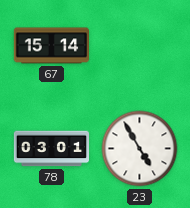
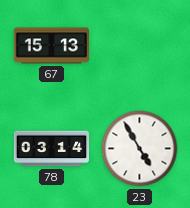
67: 15:14 -> 15:13 (51, 46)
78: 03:01 -> 03:14 (51, 149)
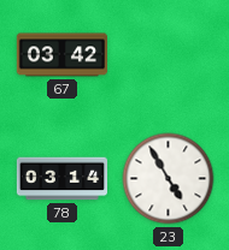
67: 15:13 -> 03:42 (61, 55)
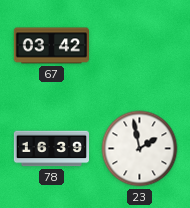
78: 03:14 -> 16:39 (51, 149)
23: 4:55 -> 1:58 (140, 149)
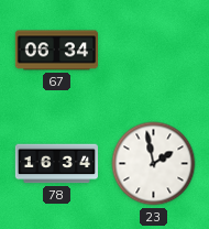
67: 03:42 -> 06:34 (56, 51)
78: 16:39 -> 16:34 (56, 164)
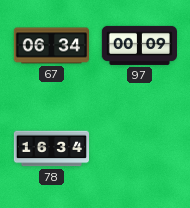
97: none -> 00:09 (139, 45)
23: 1:58 -> none (154, 164)
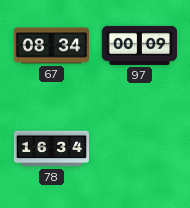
67: 06:34 -> 08:34 (51, 46)
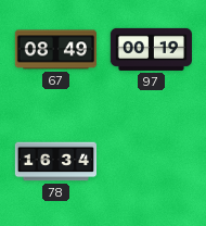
67: 08:34 -> 08:49 (55, 50)
97: 00:09 -> 00:19 (151, 49)
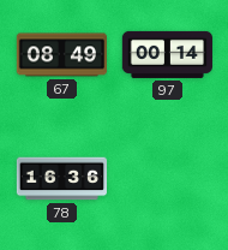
97: 00:19 -> 00:14 (167, 54)
78: 16:34 -> 16:36 (61, 179)
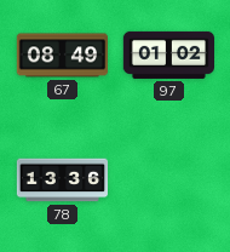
97: 00:14 -> 01:02 (168, 55)
78: 16:36 -> 13:36 (62, 181)
